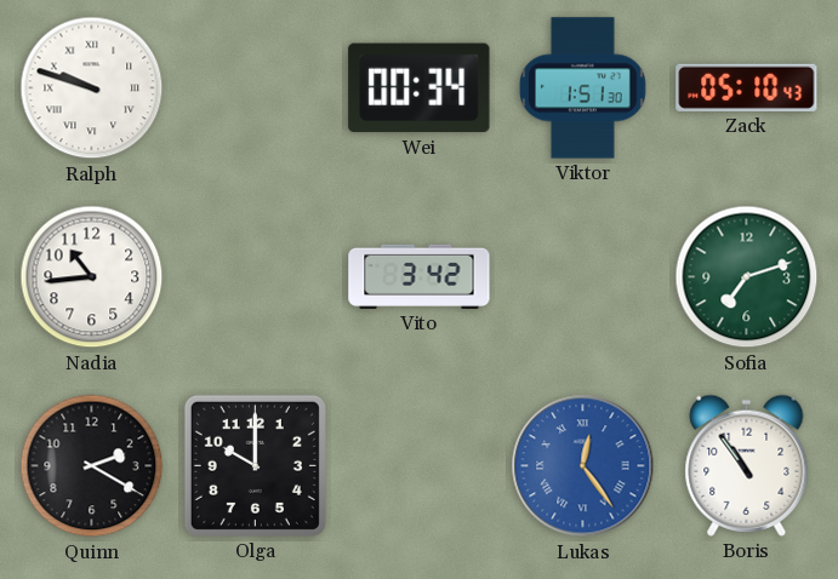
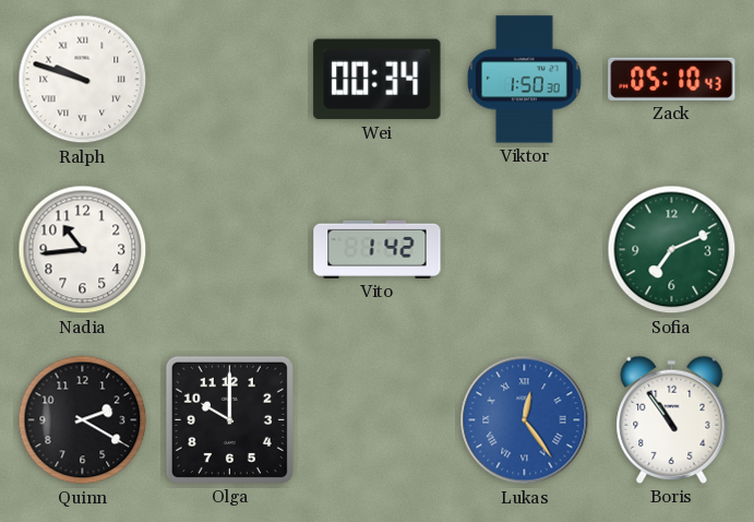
Viktor: 1:51 -> 1:50 (524, 80)
Vito: 3:42 -> 1:42 (378, 249)
Sofia: 7:12 -> 7:11 (672, 250)
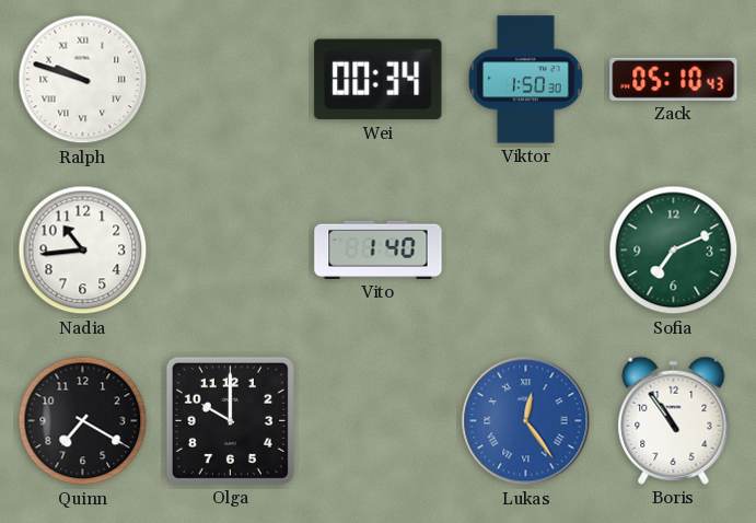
Vito: 1:42 -> 1:40 (379, 249)
Quinn: 2:20 -> 7:20 (83, 421)
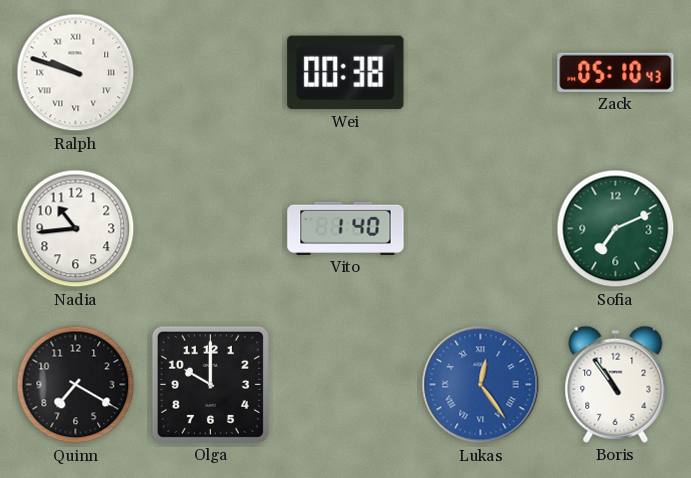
Wei: 00:34 -> 00:38 (346, 73)
Viktor: 1:50 -> none (525, 80)
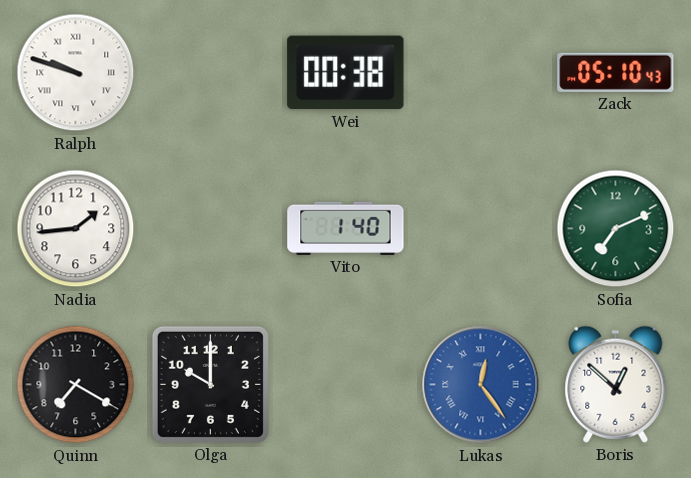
Nadia: 10:44 -> 1:44 (76, 229)
Boris: 10:54 -> 12:52 (616, 384)
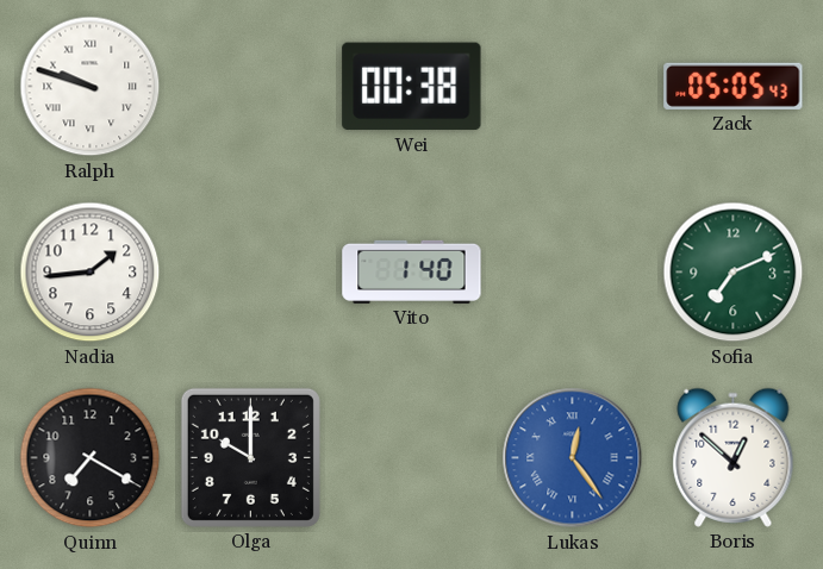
Zack: 05:10 -> 05:05 (734, 86)
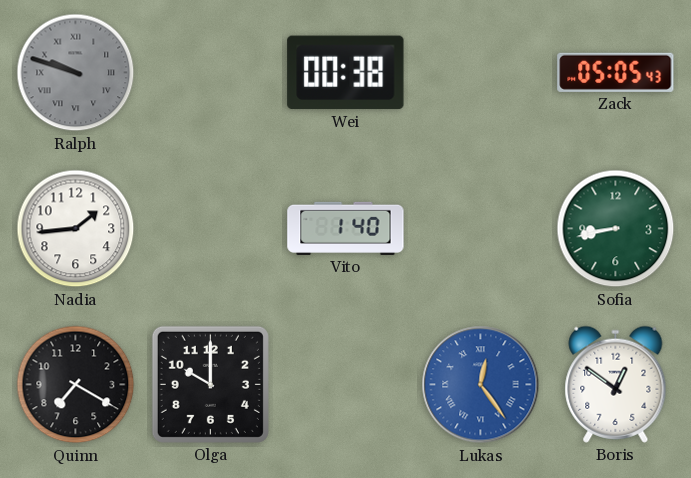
Ralph dial: white -> grey (76, 73)
Sofia: 7:11 -> 8:43 (616, 229)
Boris: 12:52 -> 12:51 (616, 384)
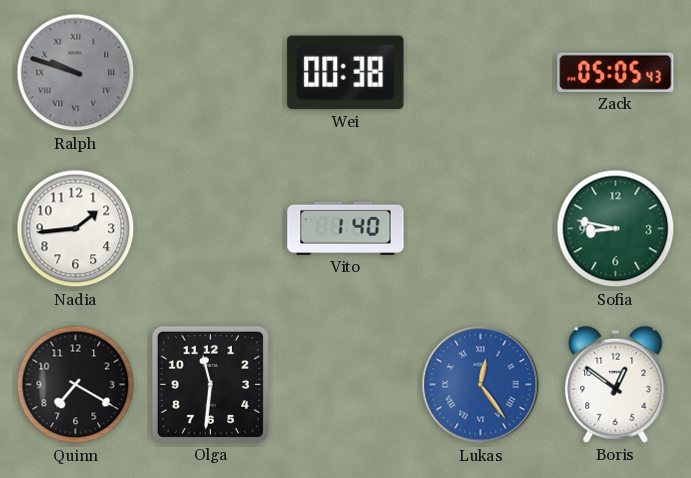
Sofia: 8:43 -> 8:47 (616, 229)
Olga: 10:00 -> 11:31 (210, 384)
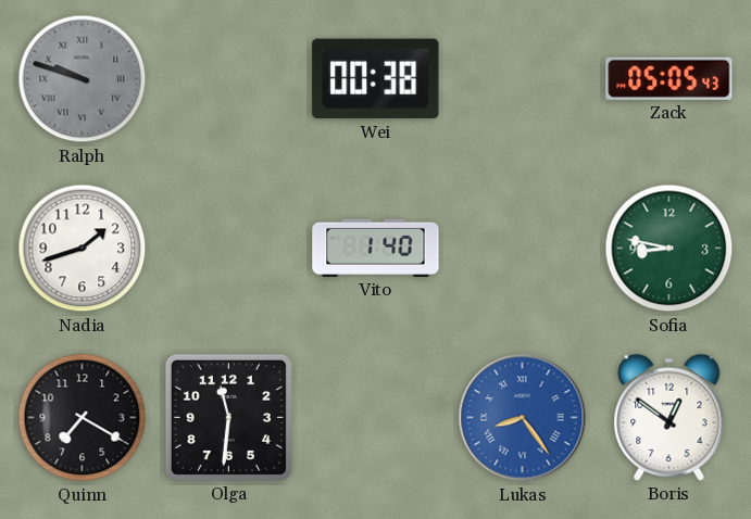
Nadia: 1:44 -> 1:42 (83, 249)
Lukas: 12:24 -> 8:24 (523, 418)
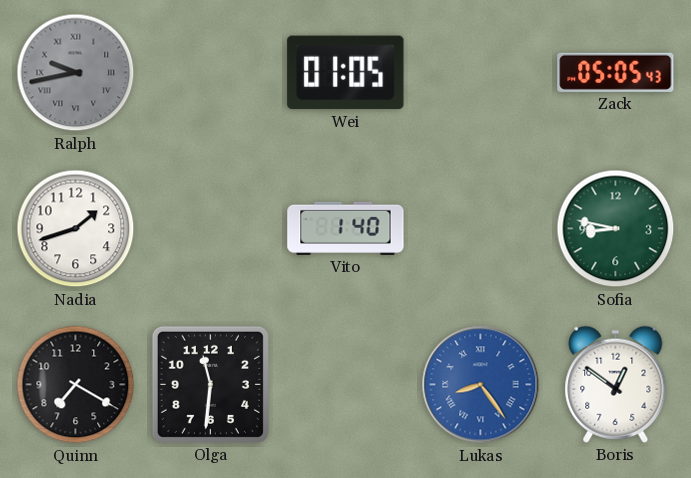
Ralph: 9:48 -> 9:43 (76, 73)
Wei: 00:38 -> 01:05 (346, 73)
